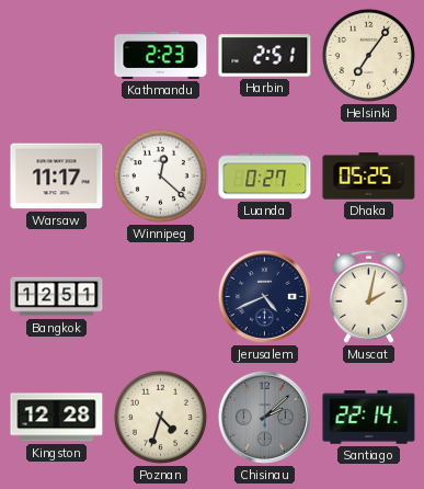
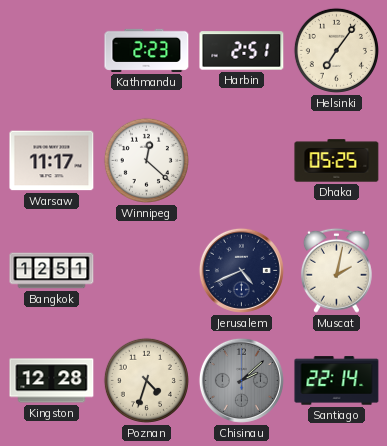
Luanda: 0:27 -> none (265, 177)
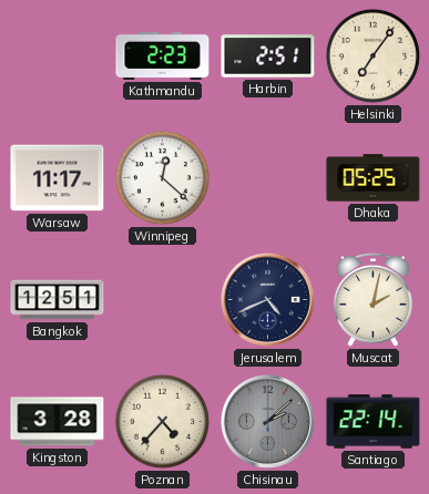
Kingston: 12:28 -> 3:28 (58, 422)
Poznan: 4:33 -> 4:37 (162, 421)
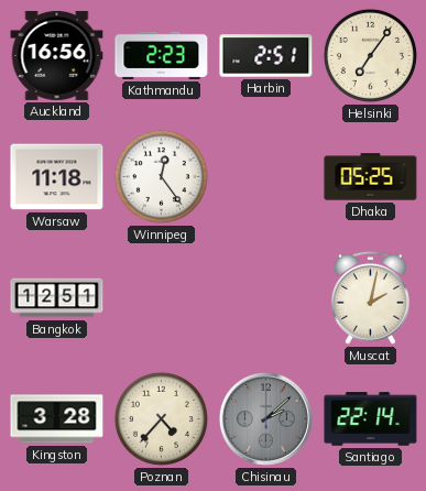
Auckland: none -> 16:56 (57, 55)
Warsaw: 11:17 -> 11:18 (57, 177)
Winnipeg: 12:22 -> 12:24 (161, 176)
Jerusalem: 4:41 -> none (267, 299)
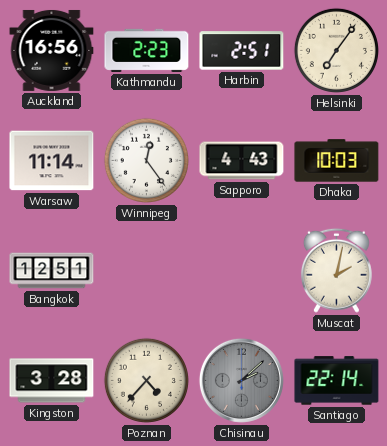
Warsaw: 11:18 -> 11:14 (52, 161)
Sapporo: none -> 4:43 (242, 161)
Dhaka: 05:25 -> 10:03 (337, 161)
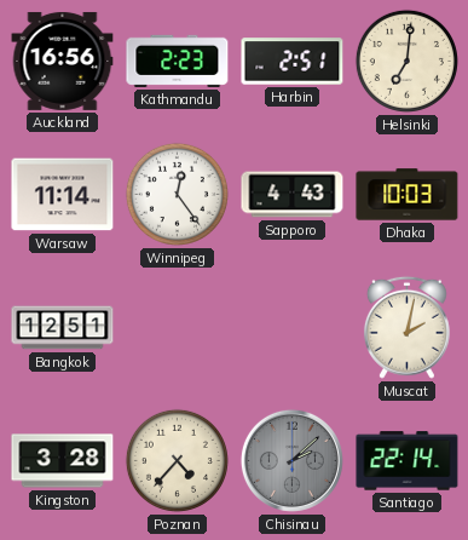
Helsinki: 7:06 -> 7:01 (406, 61)
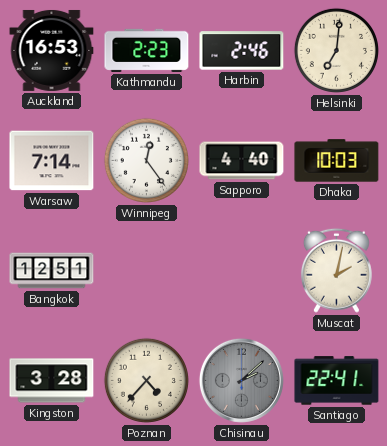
Auckland: 16:56 -> 16:53 (52, 50)
Harbin: 2:51 -> 2:46 (242, 51)
Warsaw: 11:14 -> 7:14 (52, 161)
Sapporo: 4:43 -> 4:40 (242, 161)
Santiago: 22:14 -> 22:41 (337, 381)
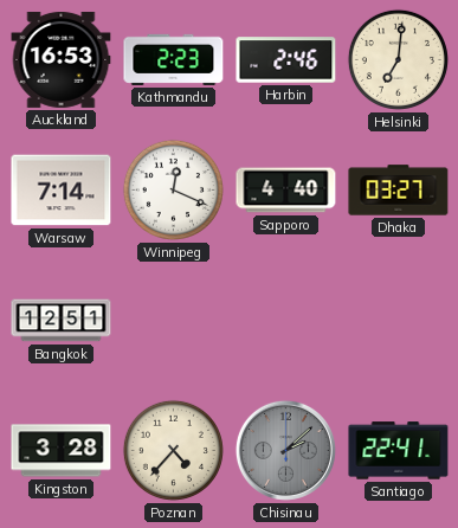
Winnipeg: 12:24 -> 12:19 (173, 189)
Dhaka: 10:03 -> 03:27 (399, 191)
Muscat: 2:02 -> none (336, 270)
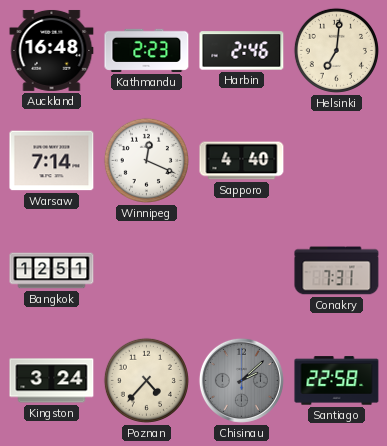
Auckland: 16:53 -> 16:48 (52, 50)
Dhaka: 03:27 -> none (399, 191)
Conakry: none -> 7:31 (337, 271)
Kingston: 3:28 -> 3:24 (52, 381)
Santiago: 22:41 -> 22:58 (337, 381)
